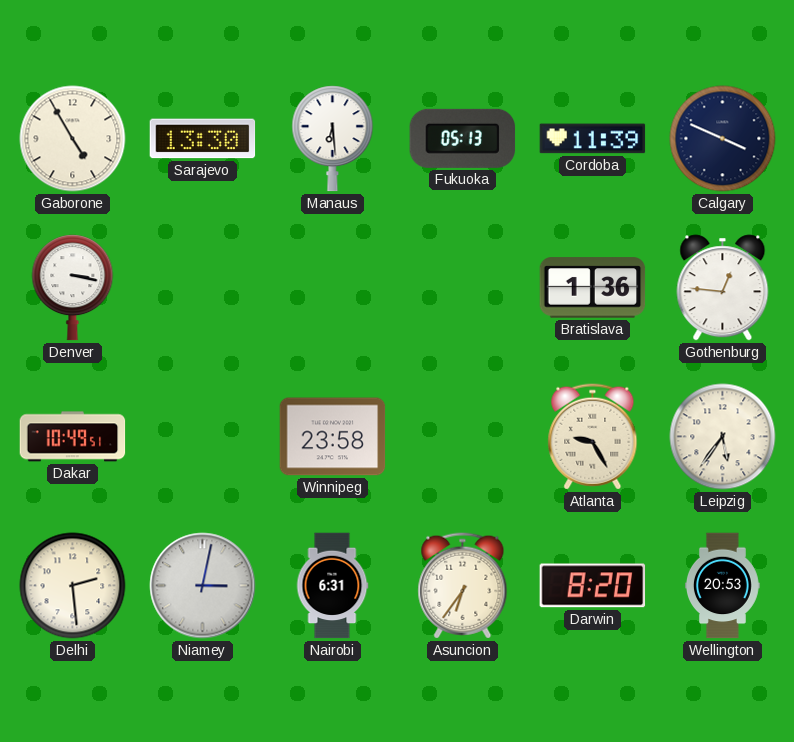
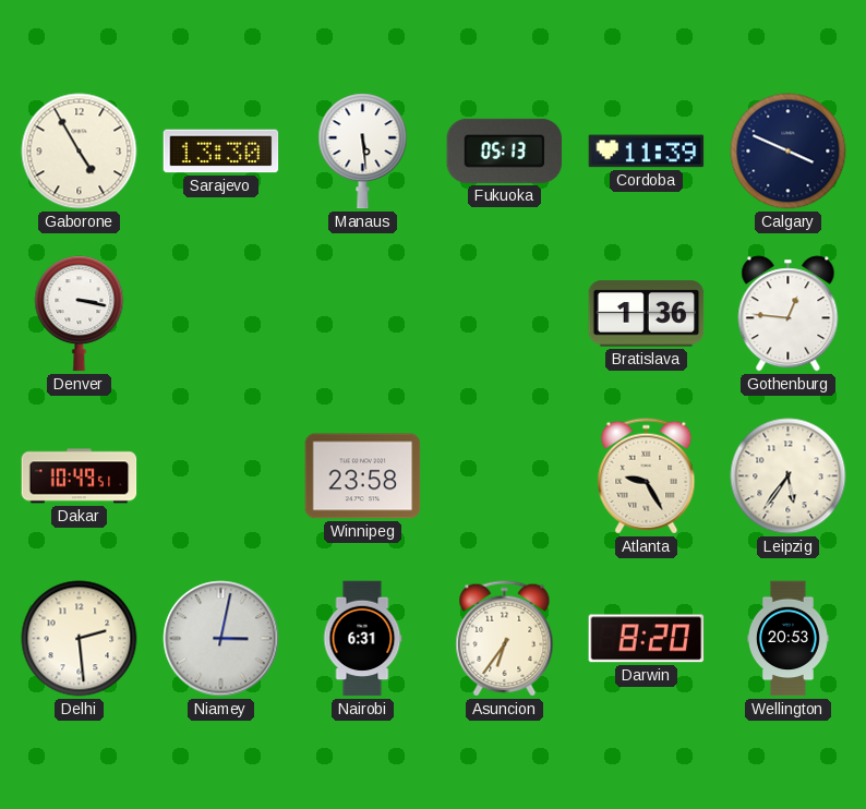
Manaus: 6:29 -> 5:29 (363, 152)
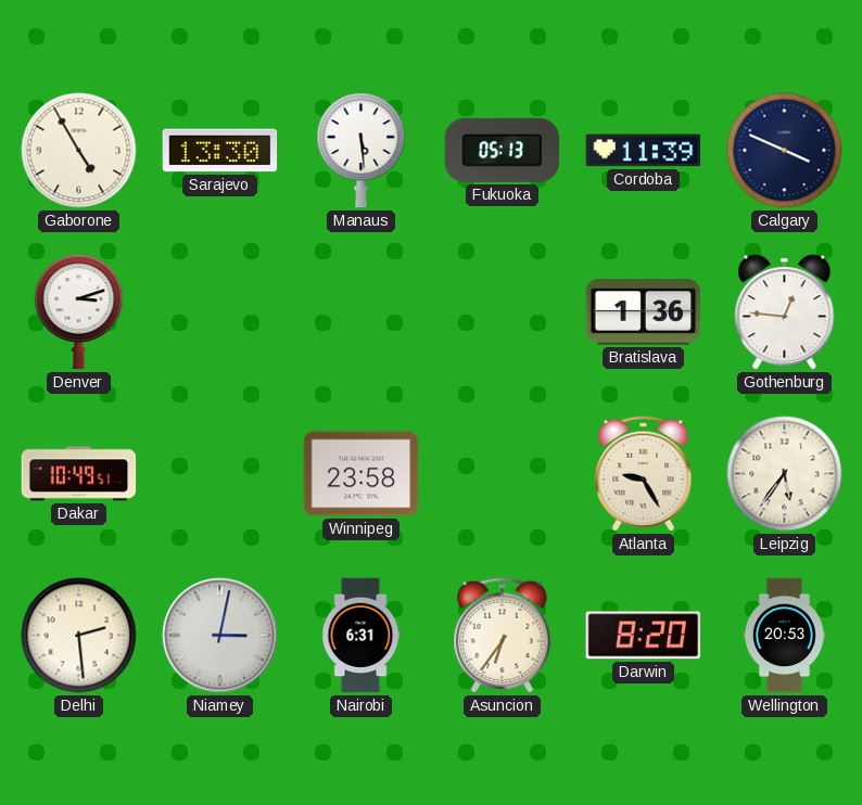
Denver: 3:17 -> 3:12 (79, 312)
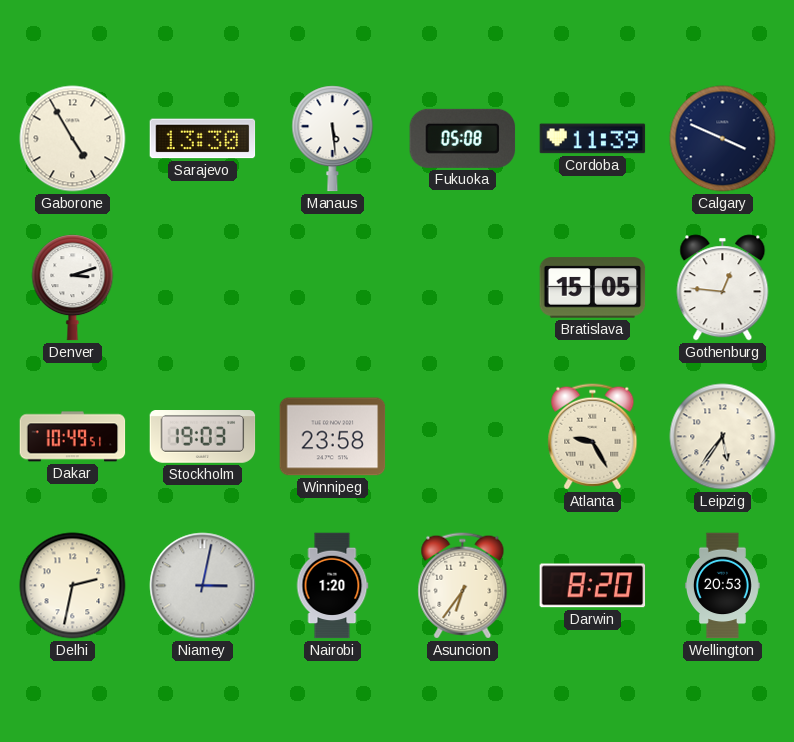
Fukuoka: 05:13 -> 05:08 (463, 138)
Bratislava: 1:36 -> 15:05 (593, 288)
Stockholm: none -> 19:03 (203, 437)
Delhi: 2:29 -> 2:32 (73, 586)
Nairobi: 6:31 -> 1:20 (332, 586)
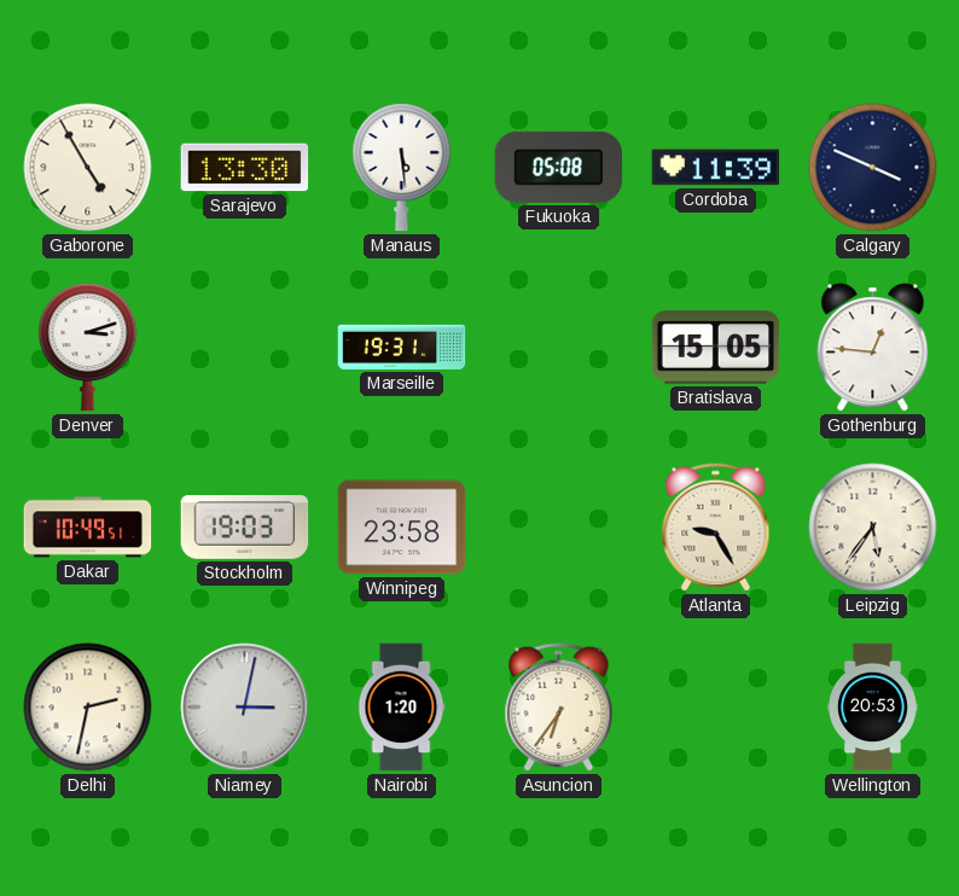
Marseille: none -> 19:31 (402, 347)
Darwin: 8:20 -> none (593, 586)
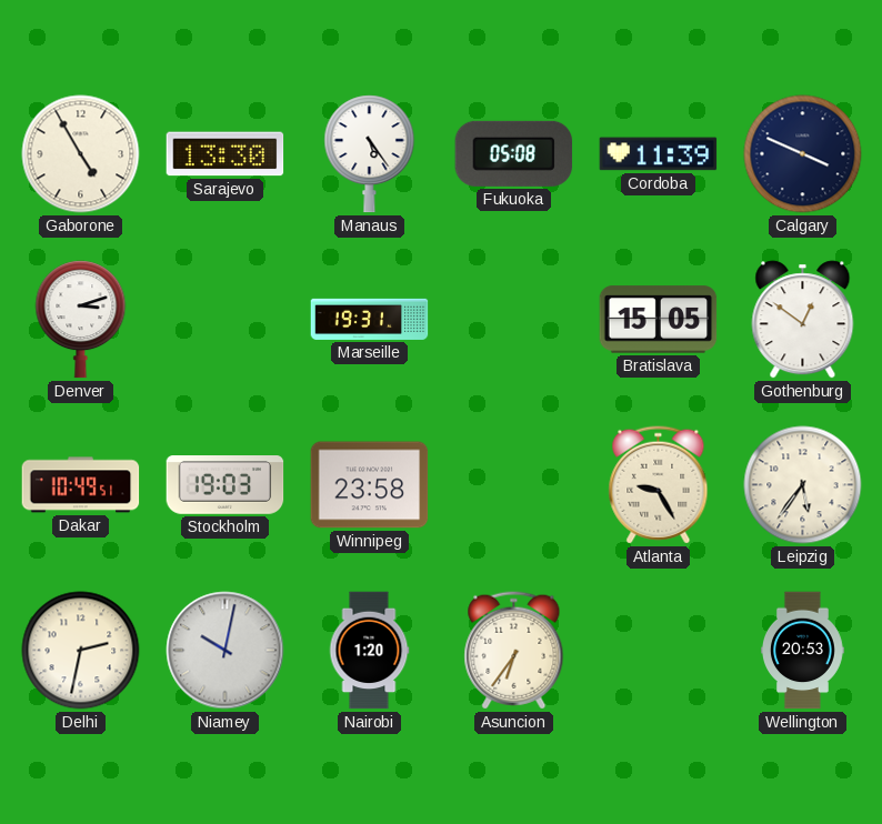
Manaus: 5:29 -> 5:24 (370, 154)
Gothenburg: 12:46 -> 12:51 (803, 320)
Niamey: 3:02 -> 10:02 (225, 651)
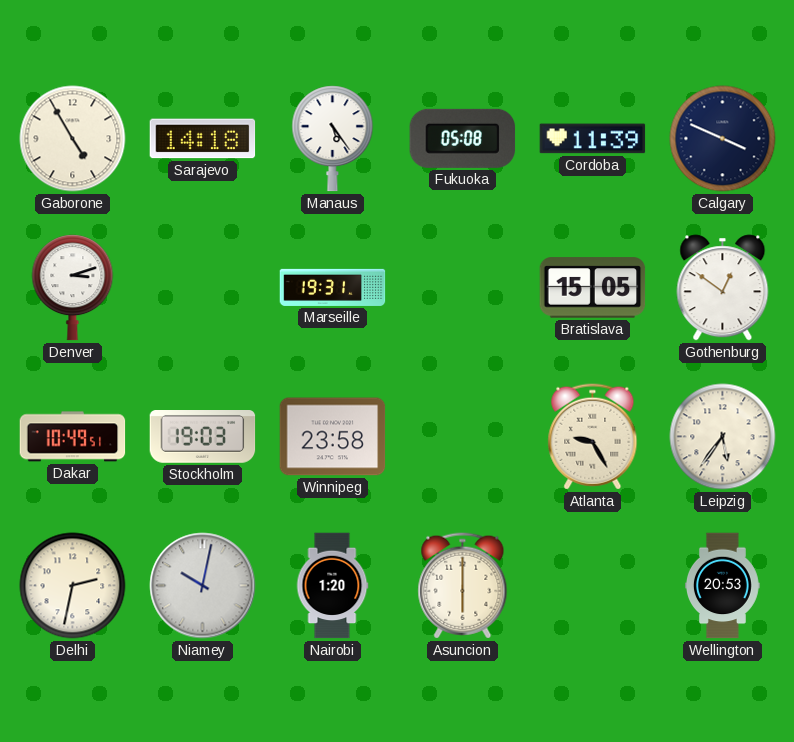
Sarajevo: 13:30 -> 14:18 (203, 139)
Asuncion: 6:36 -> 6:00 (463, 586)
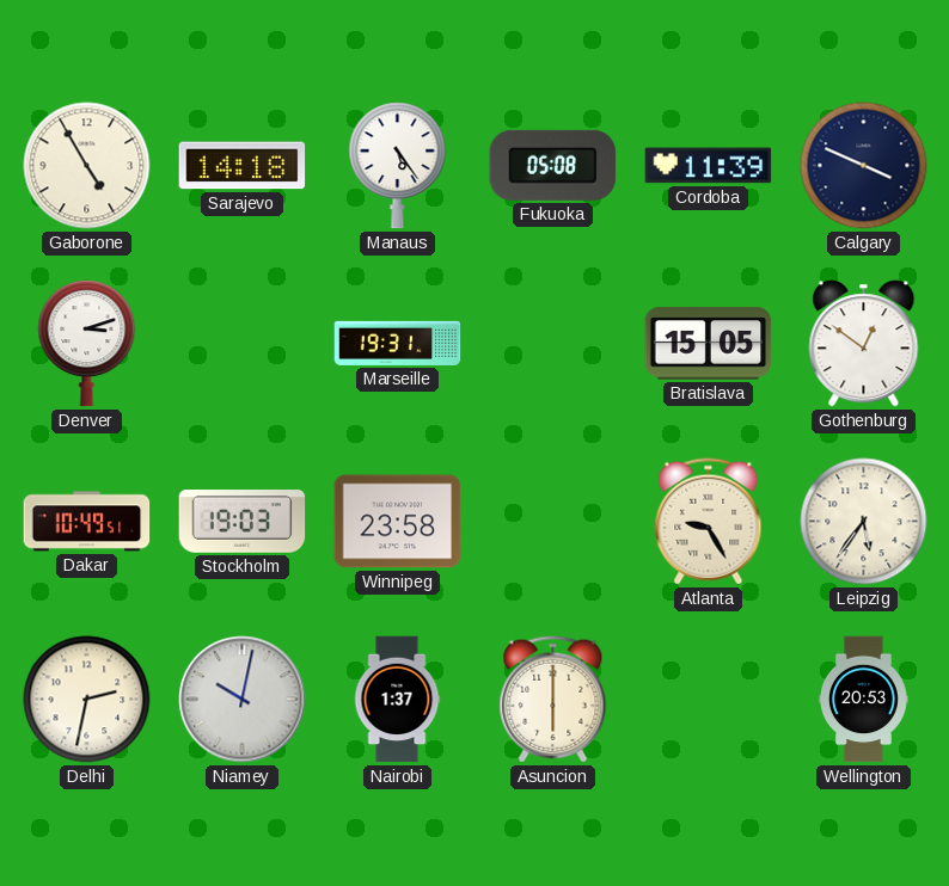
Nairobi: 1:20 -> 1:37 (397, 700)
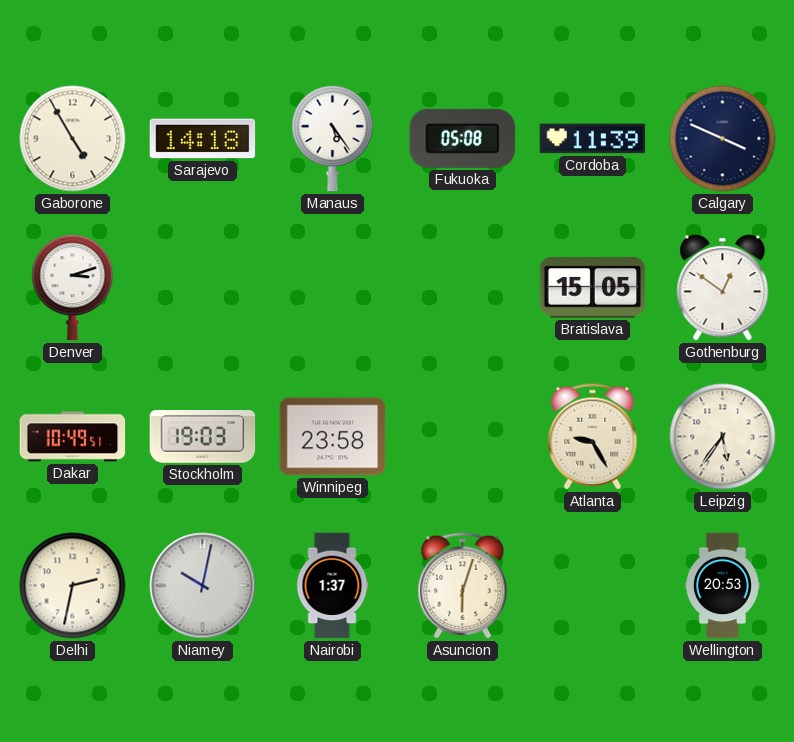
Marseille: 19:31 -> none (398, 343)
Asuncion: 6:00 -> 6:03 (463, 586)
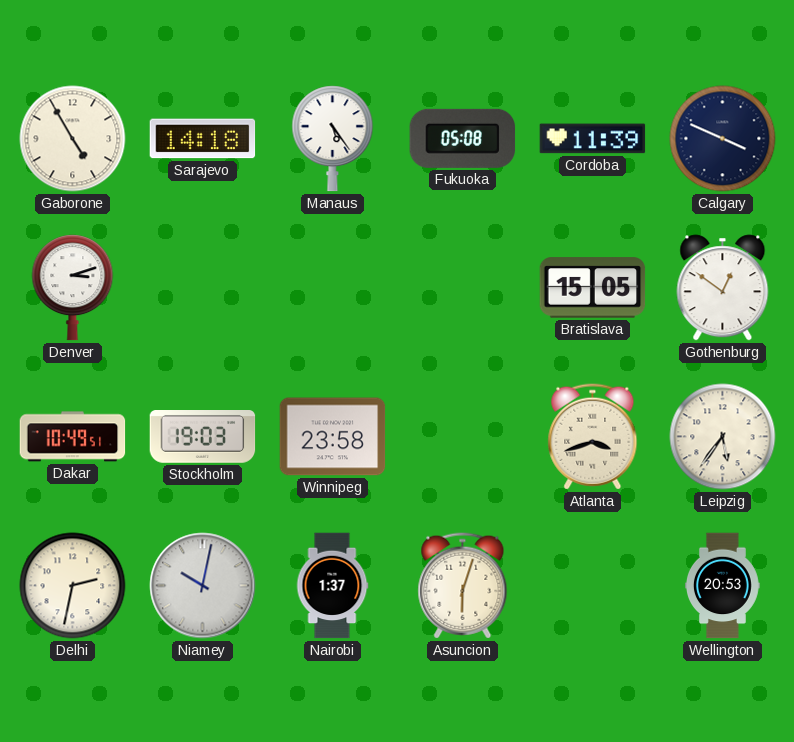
Atlanta: 9:25 -> 3:42 (593, 437)
